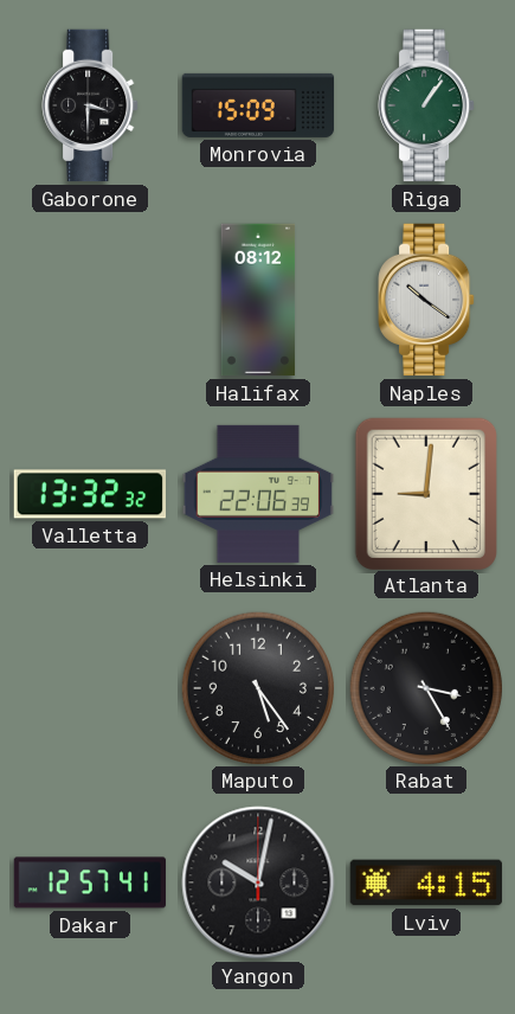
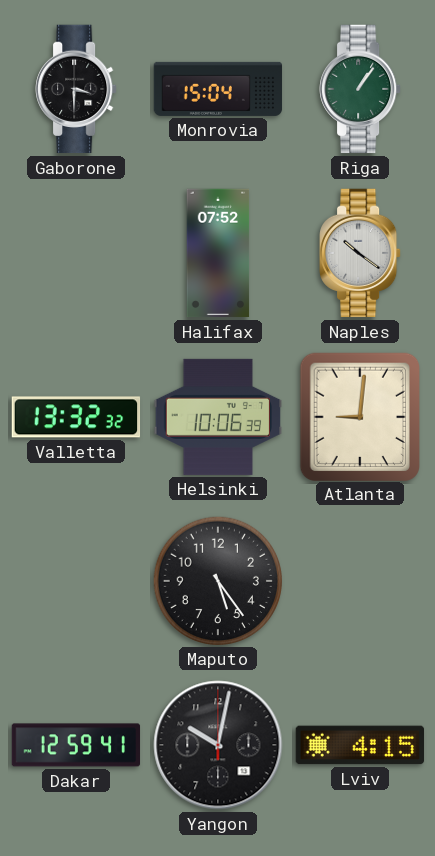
Monrovia: 15:09 -> 15:04 (218, 89)
Halifax: 08:12 -> 07:52 (218, 253)
Helsinki: 22:06 -> 10:06 (218, 417)
Rabat: 3:25 -> none (425, 687)
Dakar: 12:57 -> 12:59 (76, 745)
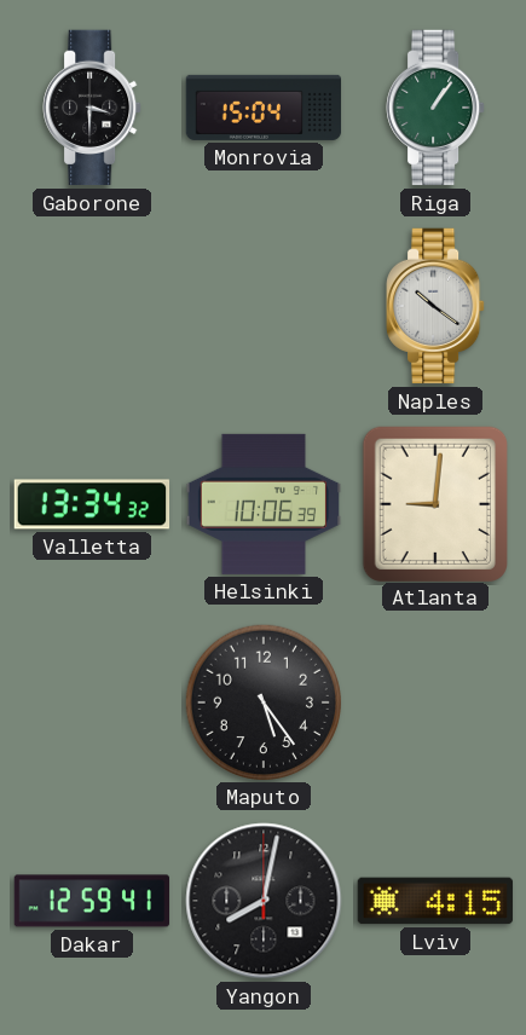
Halifax: 07:52 -> none (218, 253)
Valletta: 13:32 -> 13:34 (92, 504)
Yangon: 10:02 -> 8:02 (264, 901)
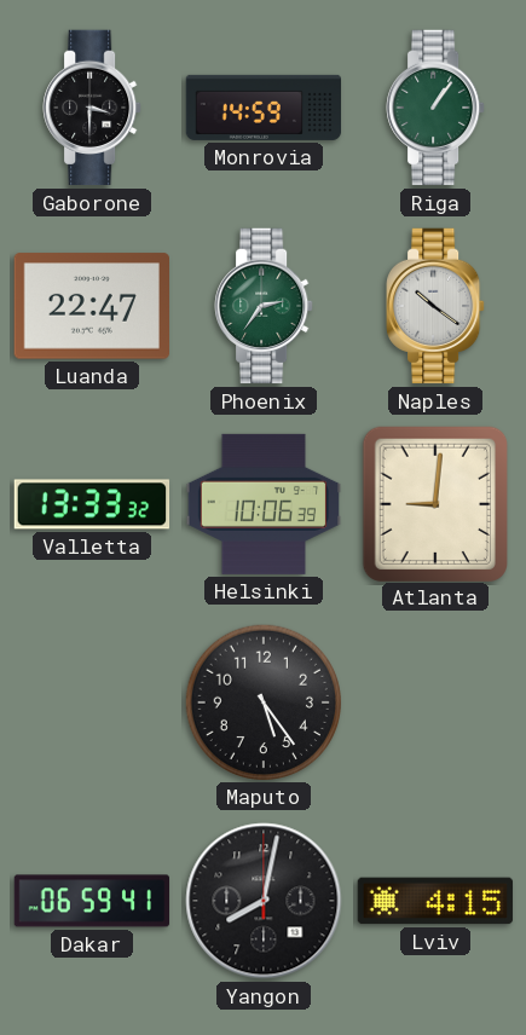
Monrovia: 15:04 -> 14:59 (264, 108)
Luanda: none -> 22:47 (91, 306)
Phoenix: none -> 2:36 (264, 306)
Valletta: 13:34 -> 13:33 (92, 504)
Dakar: 12:59 -> 06:59 (92, 901)
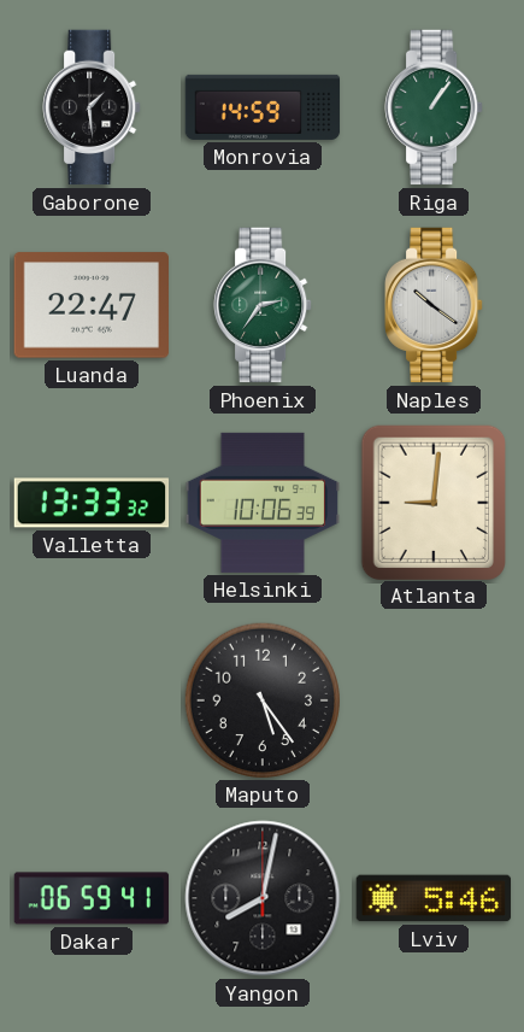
Gaborone: 3:30 -> 1:29 (92, 107)
Lviv: 4:15 -> 5:46 (434, 898)
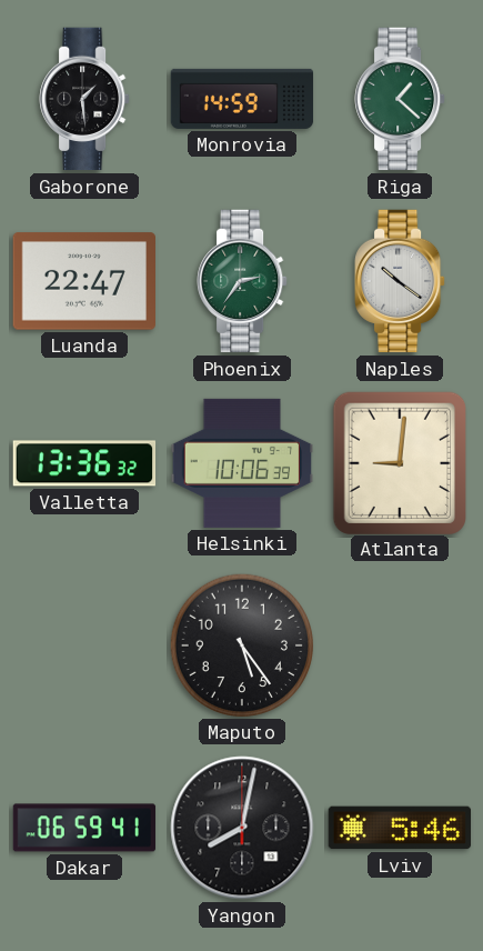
Riga: 1:06 -> 1:22 (400, 99)
Valletta: 13:33 -> 13:36 (84, 463)
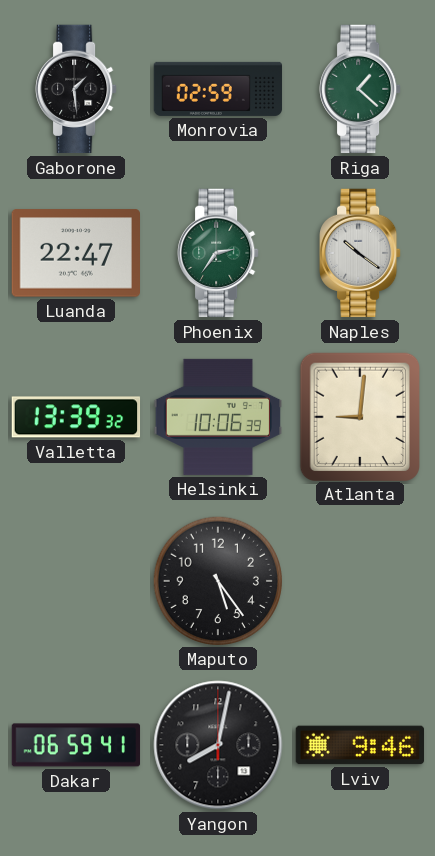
Monrovia: 14:59 -> 02:59 (218, 89)
Valletta: 13:36 -> 13:39 (76, 417)
Lviv: 5:46 -> 9:46 (360, 745)
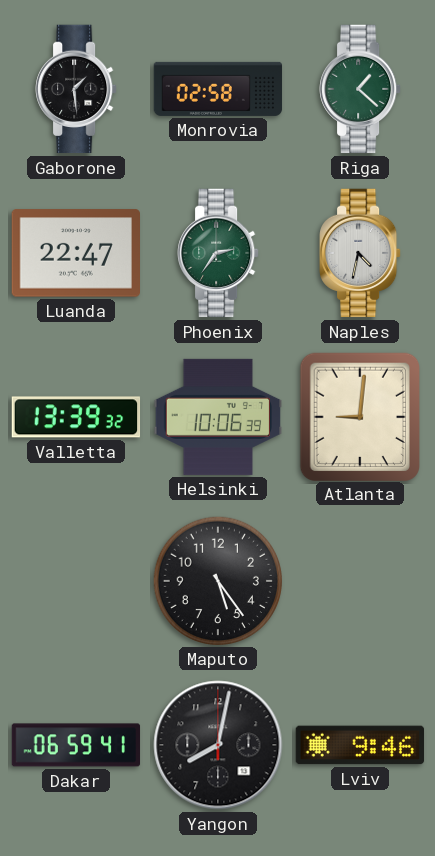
Monrovia: 02:59 -> 02:58 (218, 89)
Naples: 10:21 -> 4:32 (360, 253)
